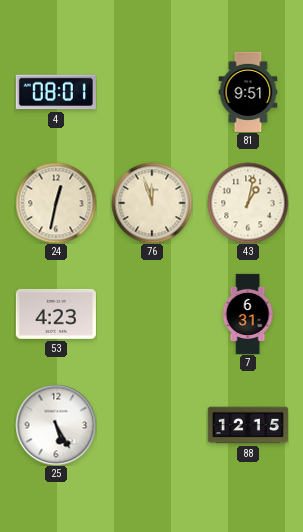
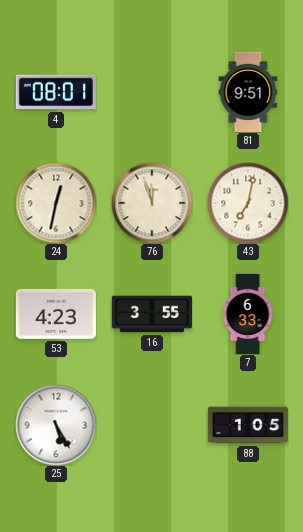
43: 1:02 -> 7:02 (248, 203)
16: none -> 3:55 (151, 314)
7: 6:31 -> 6:33 (248, 313)
88: 12:15 -> 1:05 (248, 425)
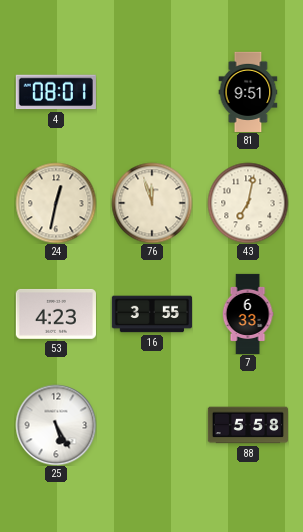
88: 1:05 -> 5:58 (248, 425)
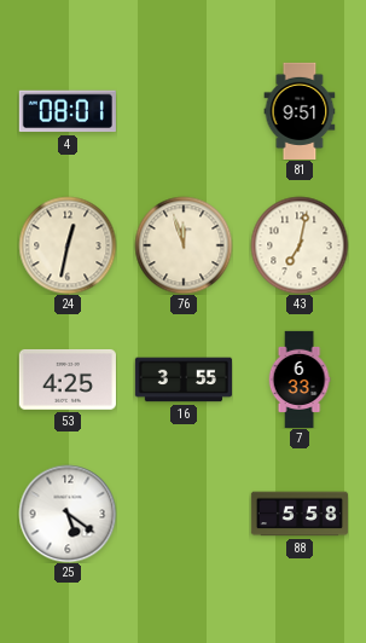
53: 4:23 -> 4:25 (68, 380)
25: 5:25 -> 5:21 (68, 514)
